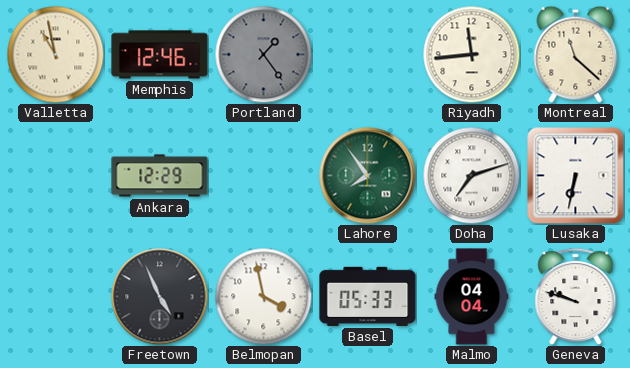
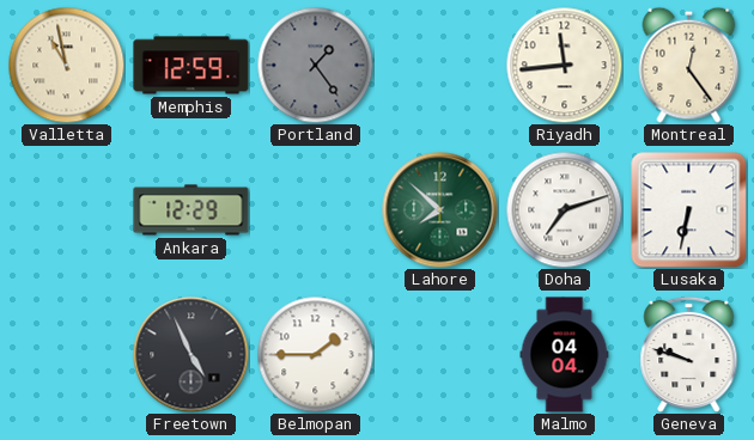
Memphis: 12:46 -> 12:59 (191, 66)
Montreal: 11:22 -> 12:24 (689, 65)
Lahore: 7:54 -> 7:52 (440, 210)
Belmopan: 3:58 -> 1:45 (315, 354)
Basel: 05:33 -> none (368, 296)
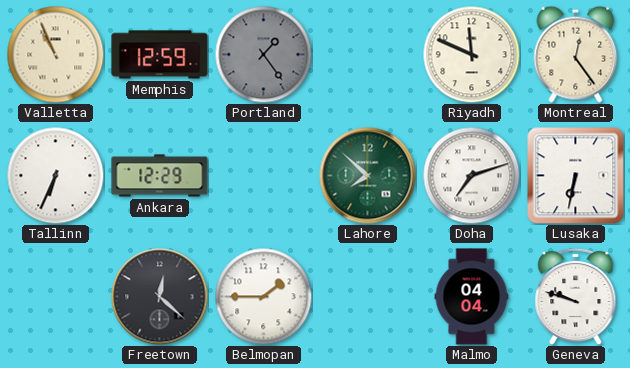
Valletta: 10:58 -> 10:56 (55, 54)
Riyadh: 11:44 -> 11:49 (471, 54)
Tallinn: none -> 6:34 (55, 175)
Freetown: 4:56 -> 12:22 (160, 297)
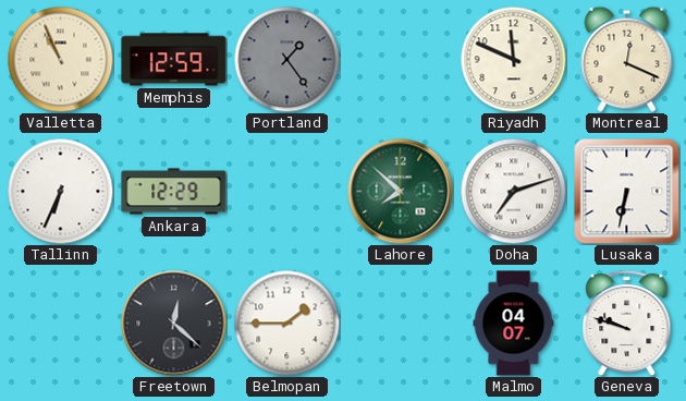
Montreal: 12:24 -> 12:19 (627, 59)
Malmo: 04:04 -> 04:07 (514, 324)
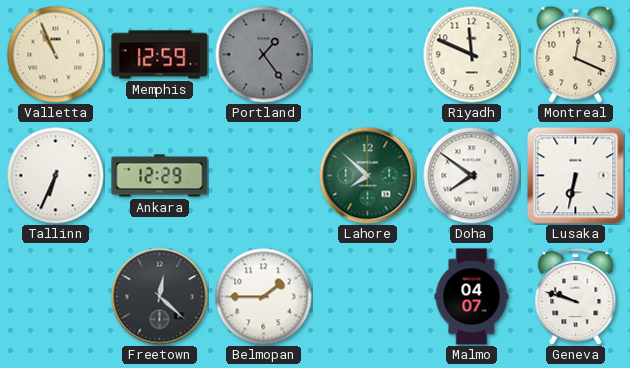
Doha: 7:12 -> 7:51 (471, 175)
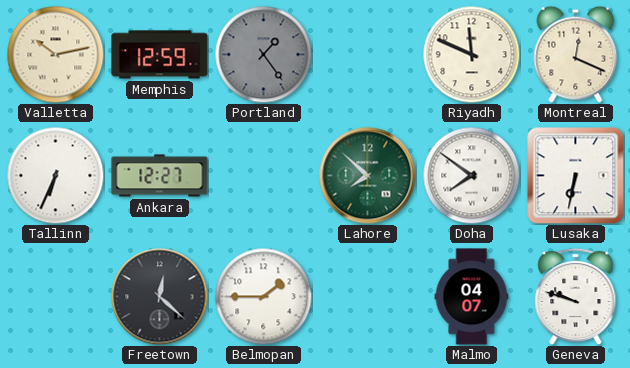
Valletta: 10:56 -> 10:13 (55, 54)
Ankara: 12:29 -> 12:27 (160, 176)
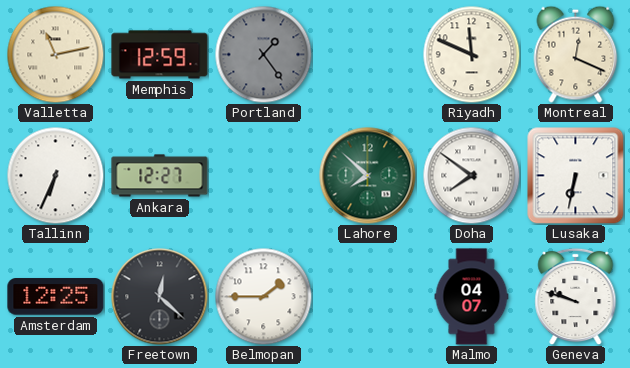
Valletta: 10:13 -> 11:13 (55, 54)
Amsterdam: none -> 12:25 (56, 297)
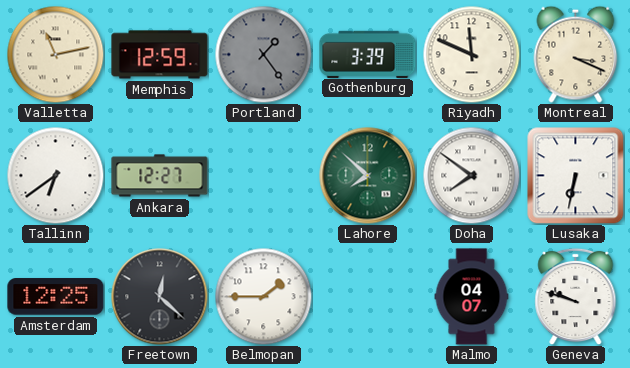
Gothenburg: none -> 3:39 (368, 54)
Montreal: 12:19 -> 3:19 (576, 54)
Tallinn: 6:34 -> 6:39 (55, 175)
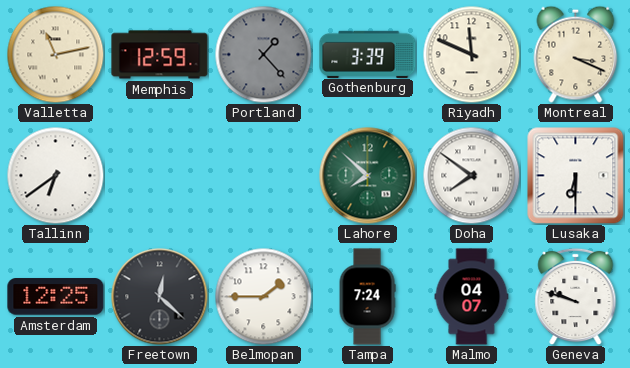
Portland: 1:24 -> 1:23 (263, 54)
Ankara: 12:27 -> none (160, 176)
Lusaka: 6:32 -> 6:30 (576, 176)
Tampa: none -> 7:24 (367, 297)
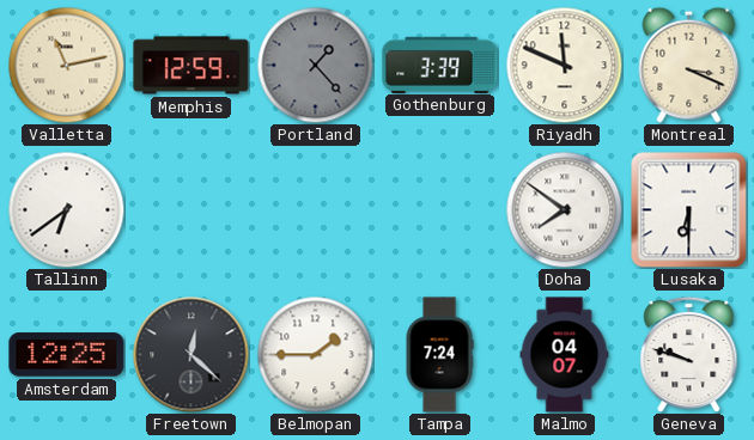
Lahore: 7:52 -> none (368, 176)
